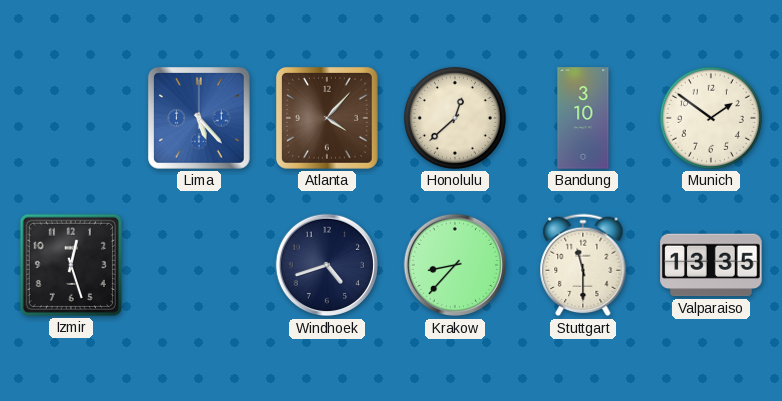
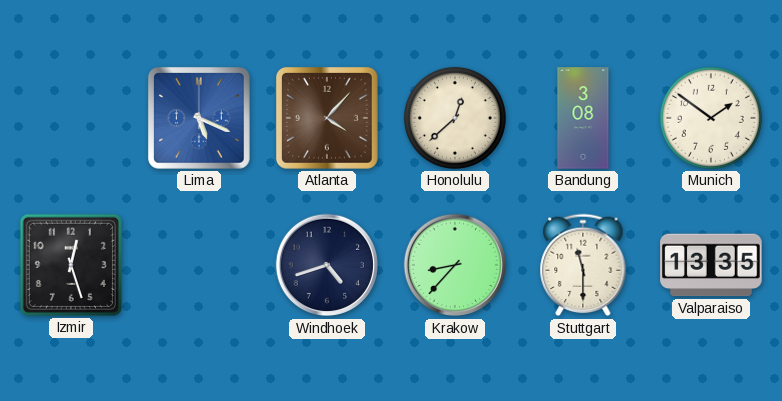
Lima: 5:23 -> 5:19 (199, 118)
Bandung: 3:10 -> 3:08 (583, 118)
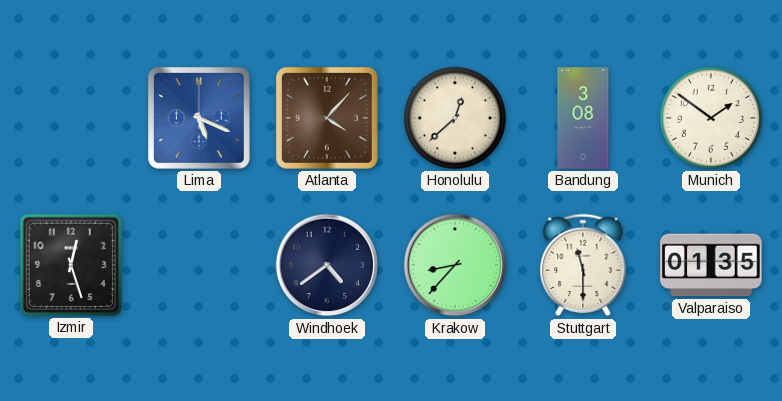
Windhoek: 4:42 -> 4:39 (327, 265)
Valparaiso: 13:35 -> 01:35 (711, 265)
